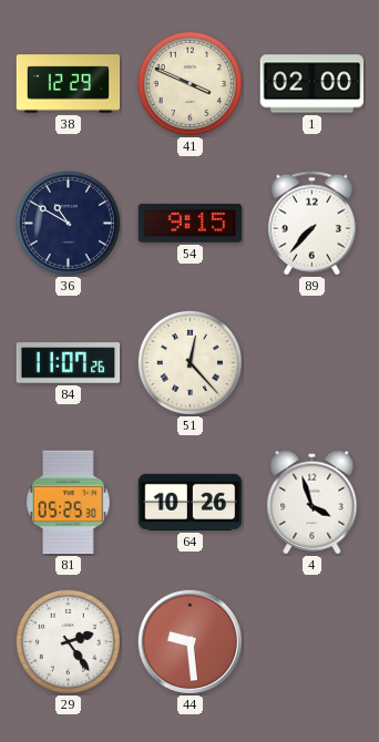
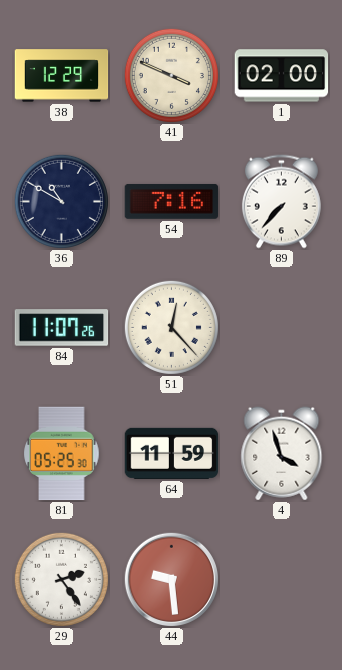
54: 9:15 -> 7:16 (172, 201)
64: 10:26 -> 11:59 (172, 453)
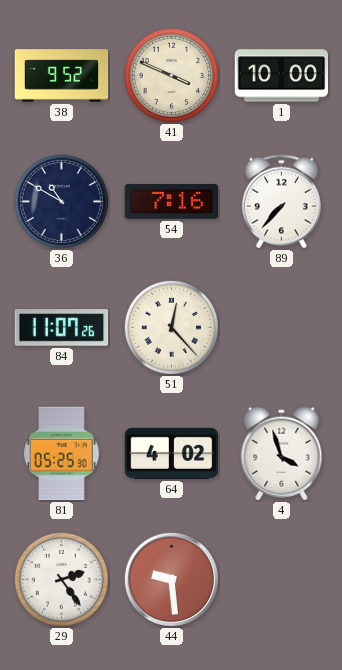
38: 12:29 -> 9:52 (62, 76)
1: 02:00 -> 10:00 (282, 76)
64: 11:59 -> 4:02 (172, 453)
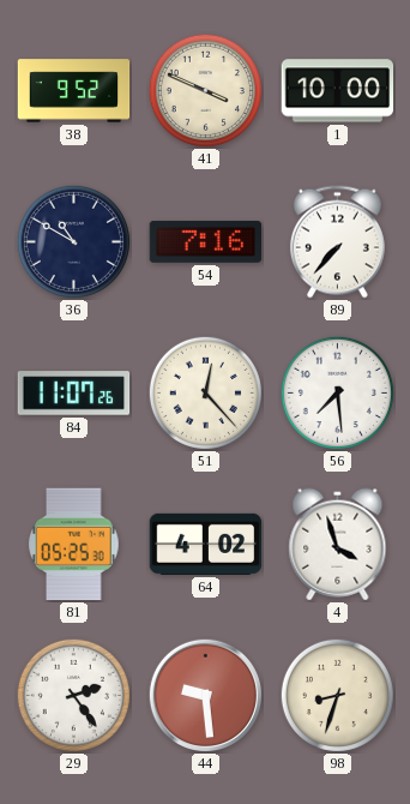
56: none -> 7:29 (337, 392)
98: none -> 8:33 (337, 695)
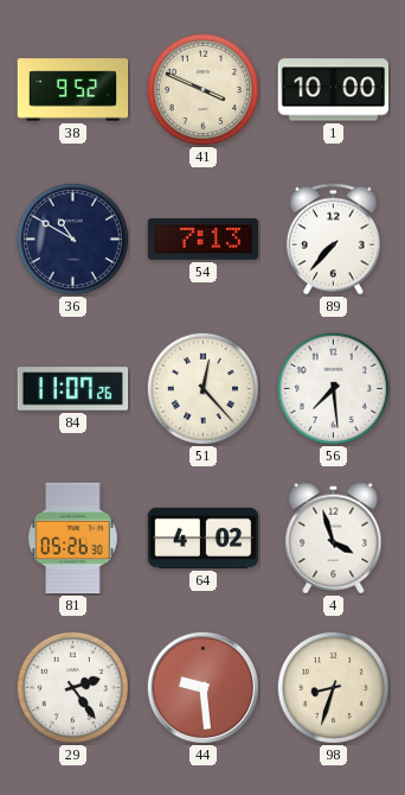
54: 7:16 -> 7:13 (204, 238)
81: 05:25 -> 05:26 (73, 539)
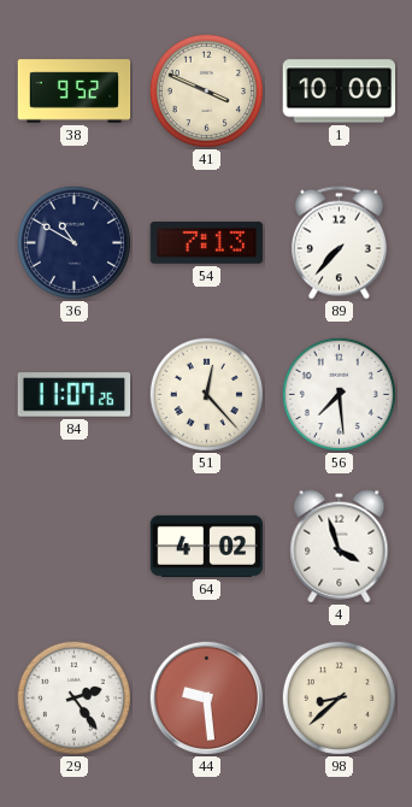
81: 05:26 -> none (73, 539)
98: 8:33 -> 8:38 (339, 697)
